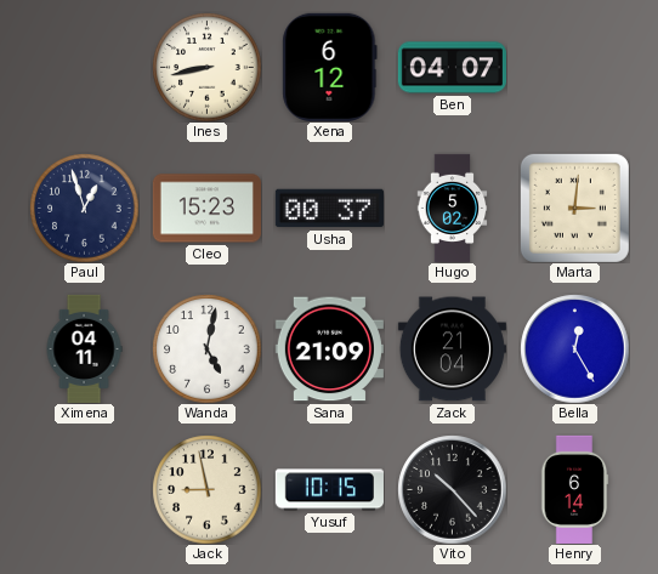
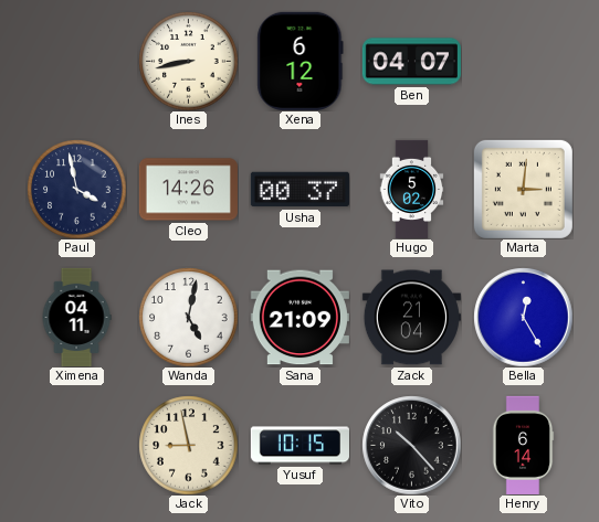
Paul: 12:57 -> 3:58 (76, 189)
Cleo: 15:23 -> 14:26 (188, 190)
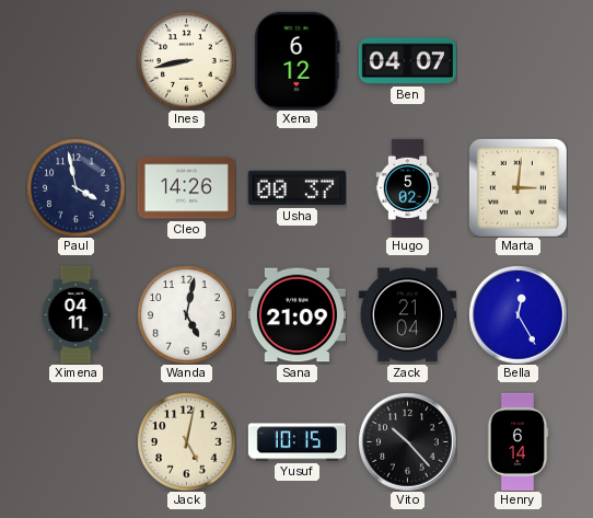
Jack: 8:58 -> 5:02 (186, 441)
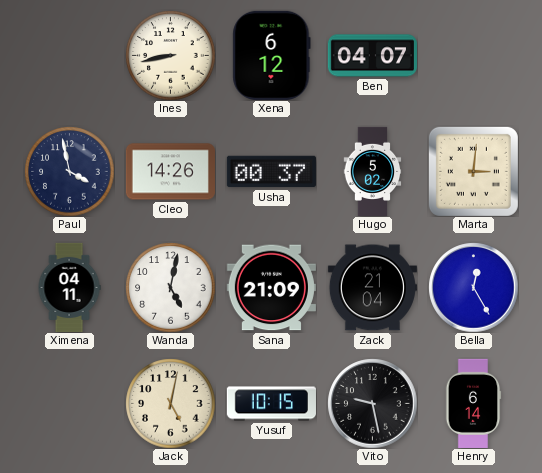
Vito: 10:23 -> 9:28 (372, 403)
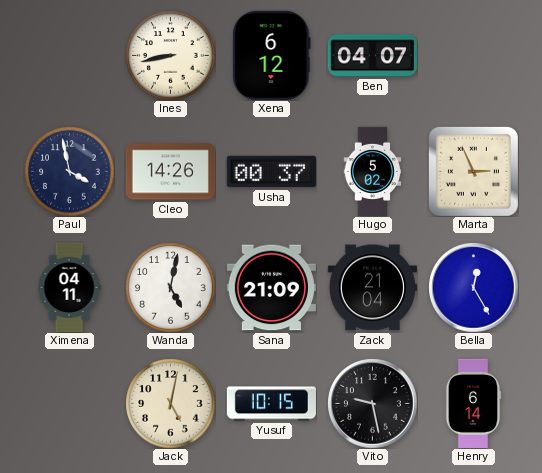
Marta: 3:01 -> 2:56 (473, 171)
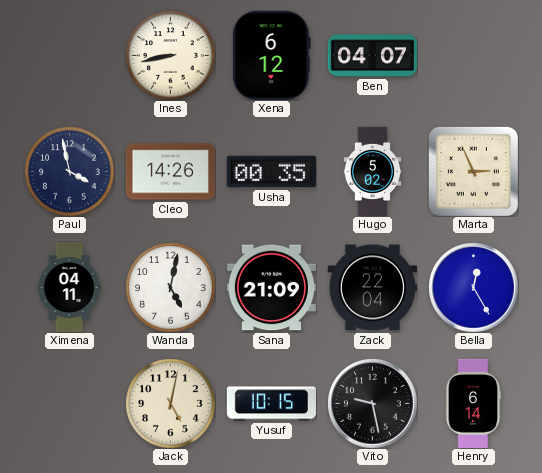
Usha: 00:37 -> 00:35 (271, 172)
Zack: 21:04 -> 22:04 (372, 288)
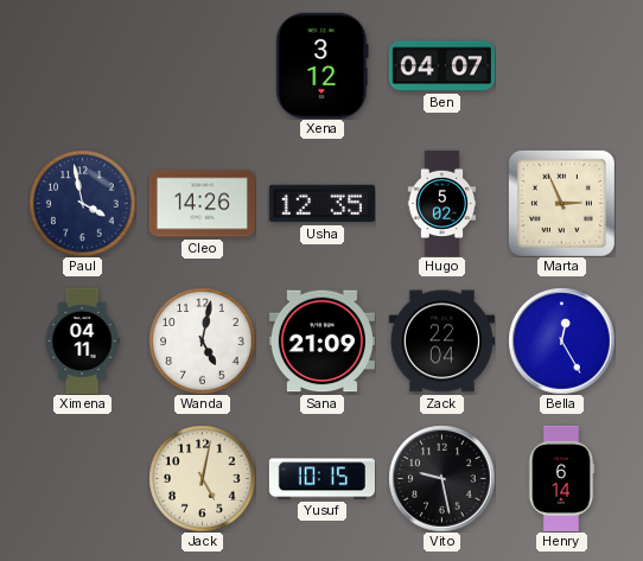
Ines: 8:43 -> none (170, 55)
Xena: 6:12 -> 3:12 (323, 65)
Usha: 00:35 -> 12:35 (321, 204)
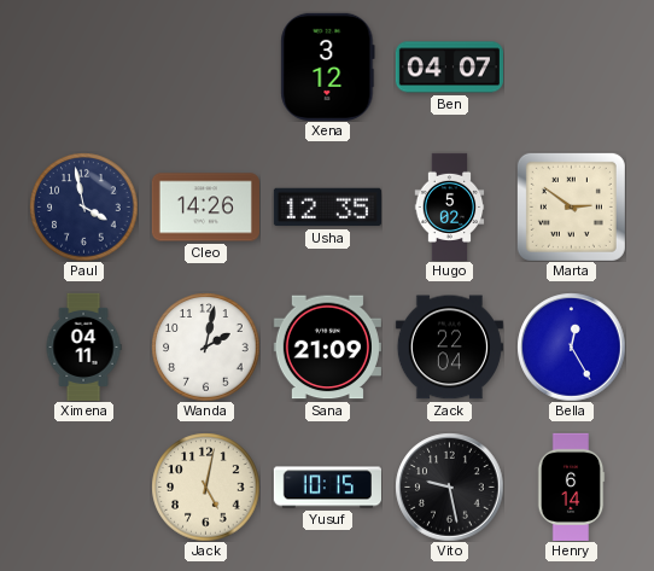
Marta: 2:56 -> 2:51 (571, 206)
Wanda: 5:02 -> 2:02 (205, 346)
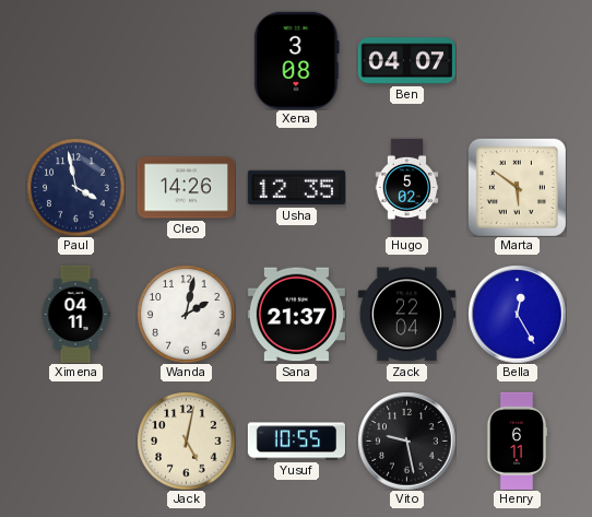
Xena: 3:12 -> 3:08 (297, 60)
Marta: 2:51 -> 5:51 (517, 187)
Sana: 21:09 -> 21:37 (296, 315)
Yusuf: 10:15 -> 10:55 (296, 442)
Henry: 6:14 -> 6:11 (517, 440)
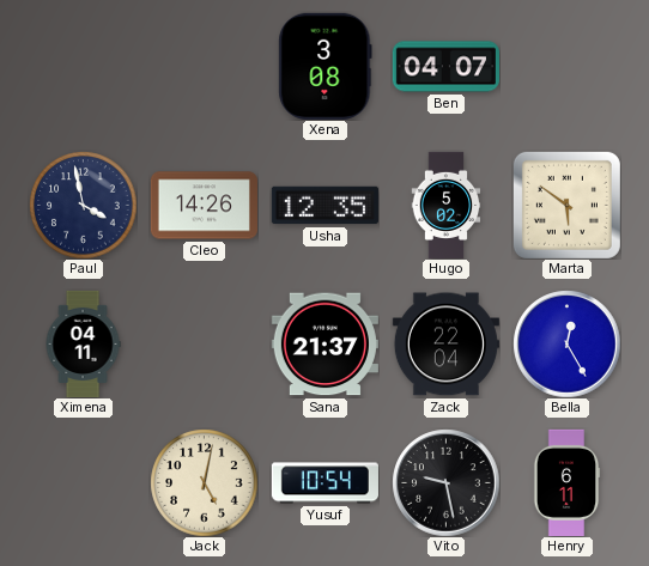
Wanda: 2:02 -> none (186, 314)
Yusuf: 10:55 -> 10:54 (324, 483)
